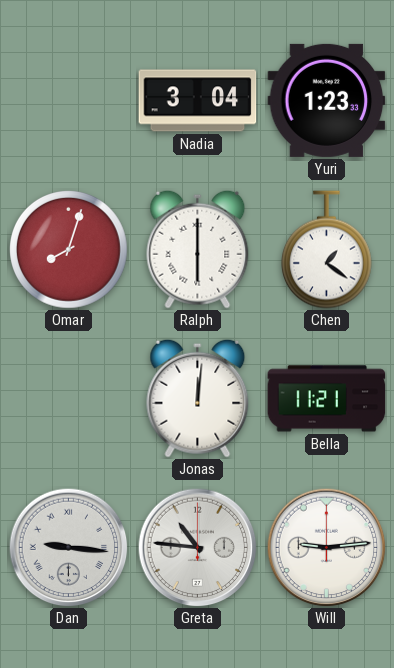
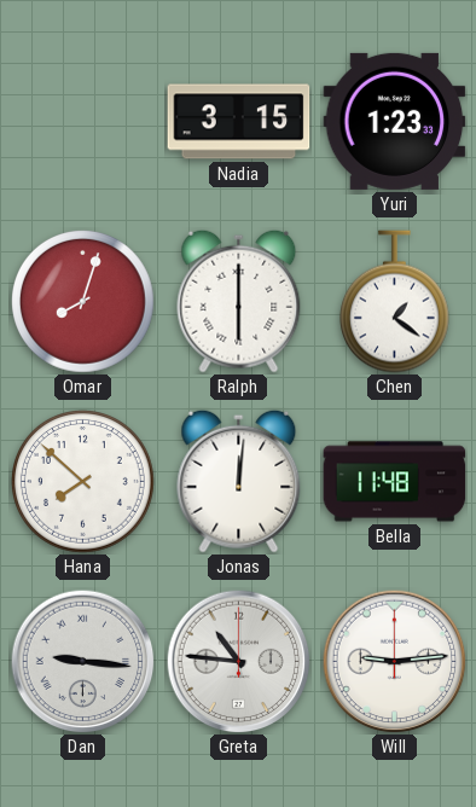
Nadia: 3:04 -> 3:15 (239, 122)
Hana: none -> 7:52 (83, 482)
Bella: 11:21 -> 11:48 (395, 482)
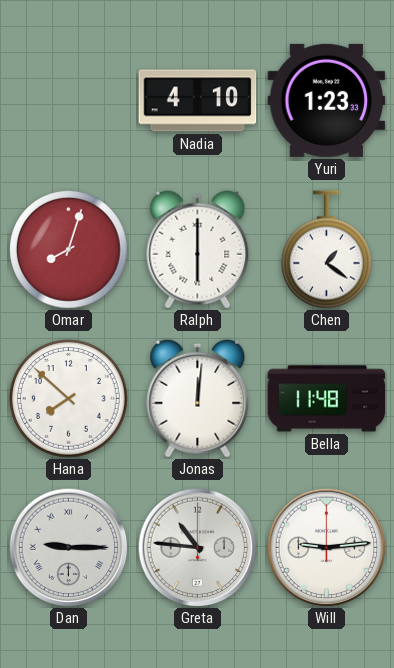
Nadia: 3:15 -> 4:10 (198, 101)
Dan: 9:16 -> 9:15 (68, 547)
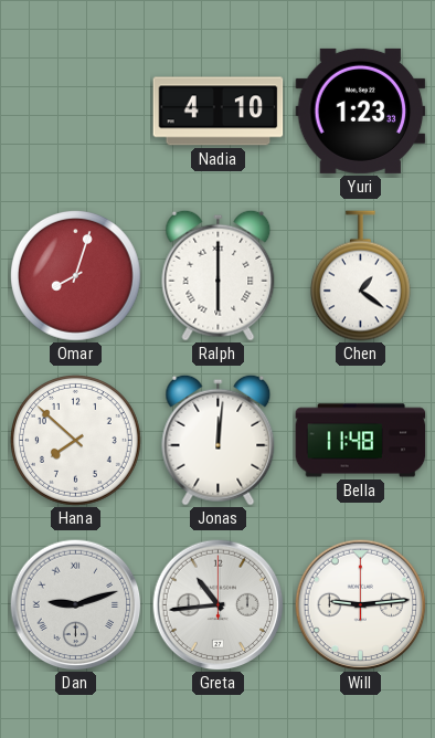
Dan: 9:15 -> 9:12 (75, 604)
Greta: 10:46 -> 10:44 (217, 604)
